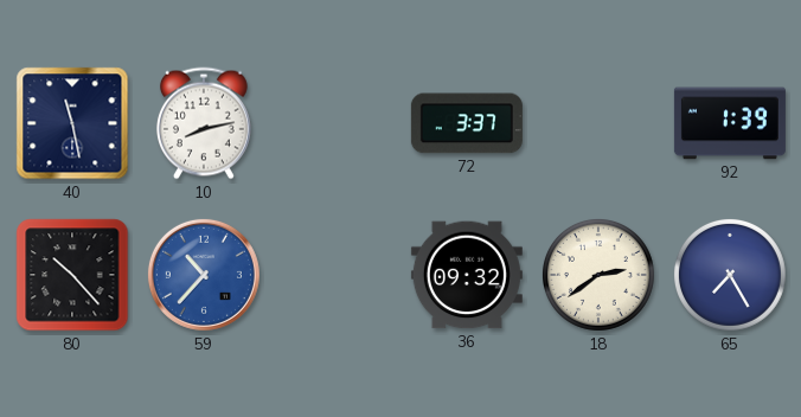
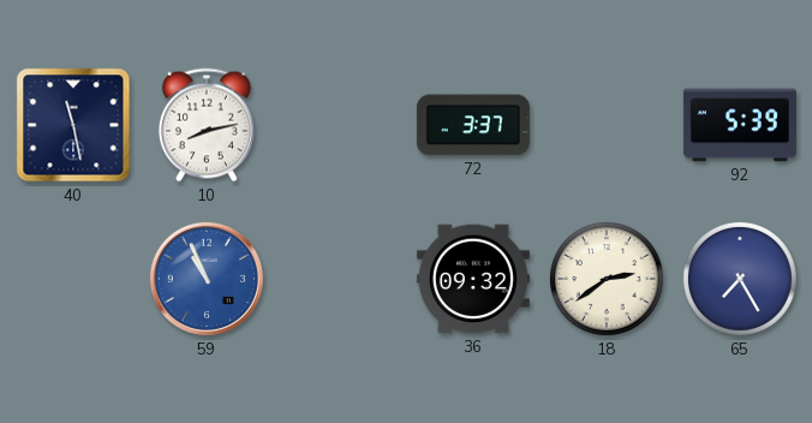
92: 1:39 -> 5:39 (740, 125)
80: 10:23 -> none (72, 275)
59: 10:37 -> 10:56 (207, 279)
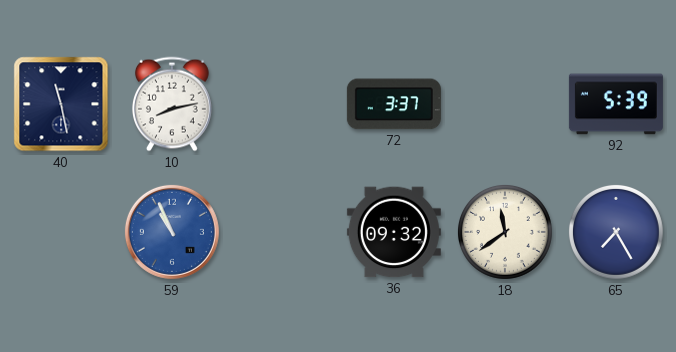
18: 2:39 -> 11:39 (505, 232)
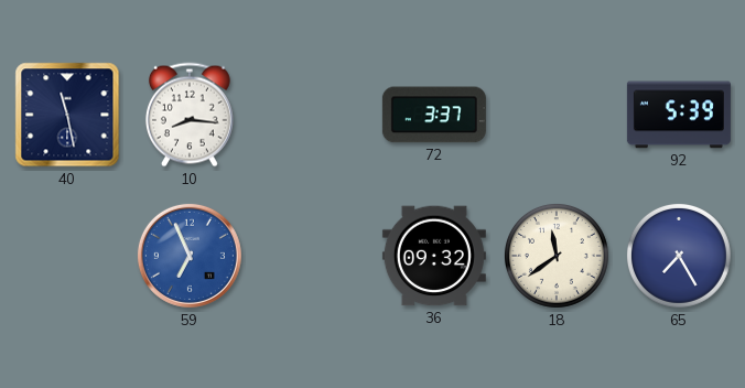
10: 8:13 -> 8:16 (190, 115)
59: 10:56 -> 6:56 (190, 256)
